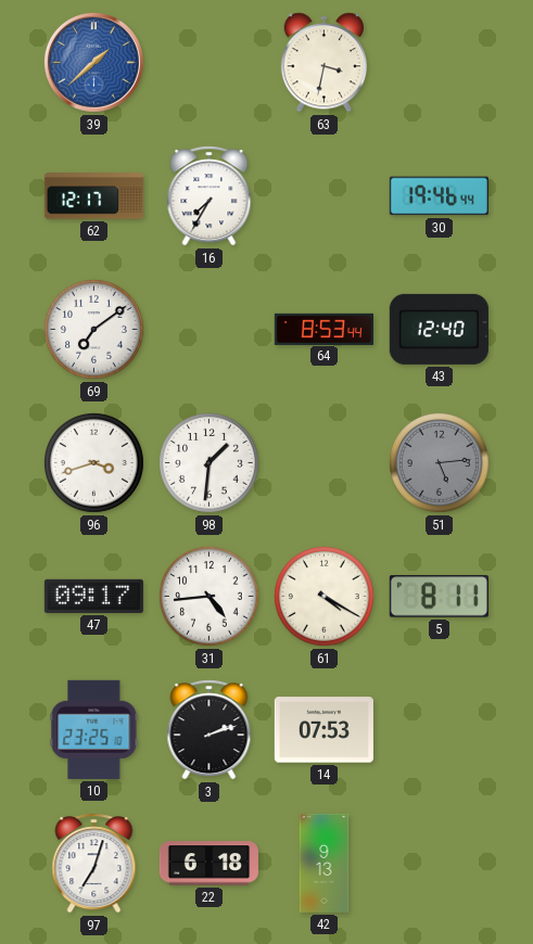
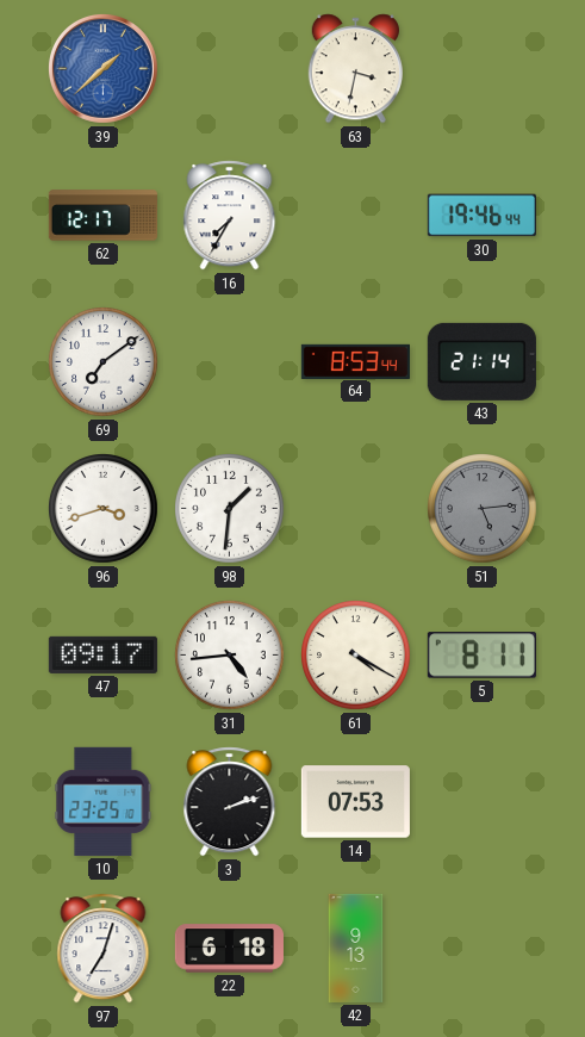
43: 12:40 -> 21:14 (481, 361)
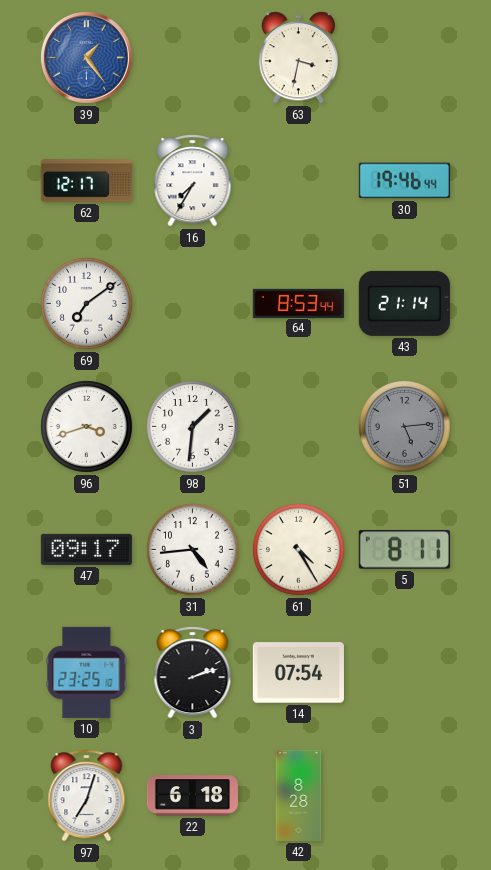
39: 1:38 -> 1:24 (86, 57)
61: 4:20 -> 4:25 (299, 550)
14: 07:53 -> 07:54 (298, 673)
42: 9:13 -> 8:28 (299, 795)
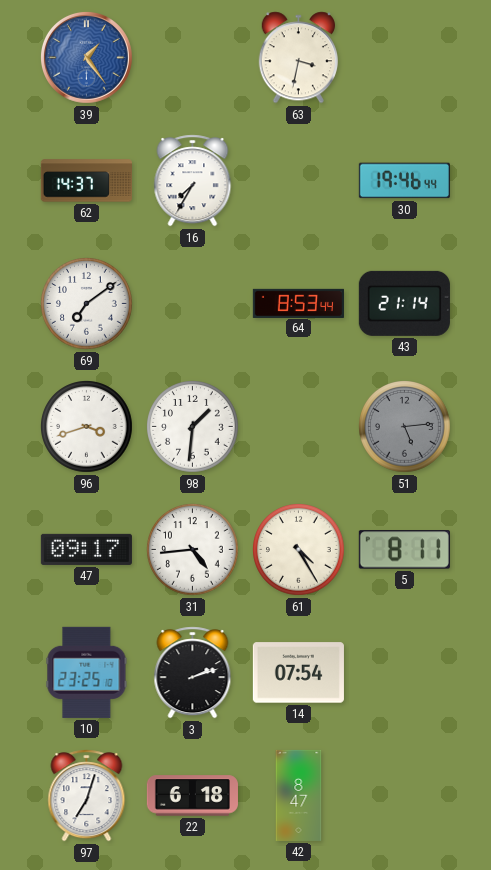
62: 12:17 -> 14:37 (86, 181)
42: 8:28 -> 8:47 (299, 795)
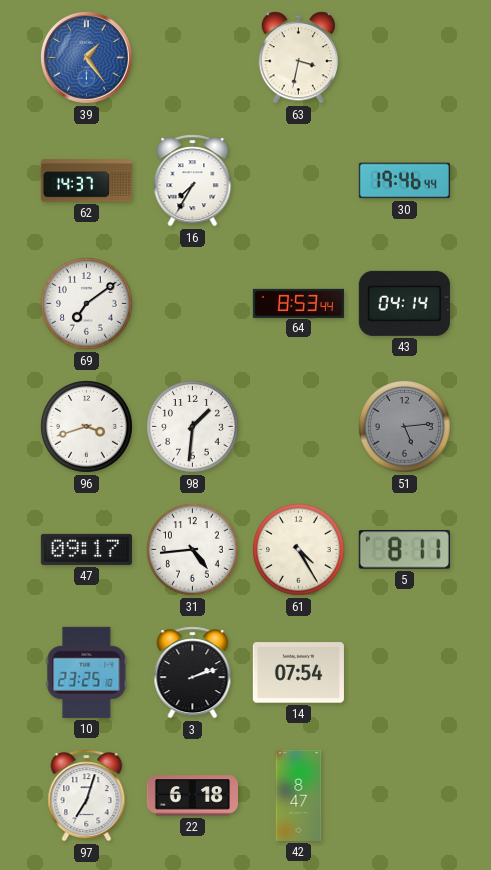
43: 21:14 -> 04:14 (404, 303)
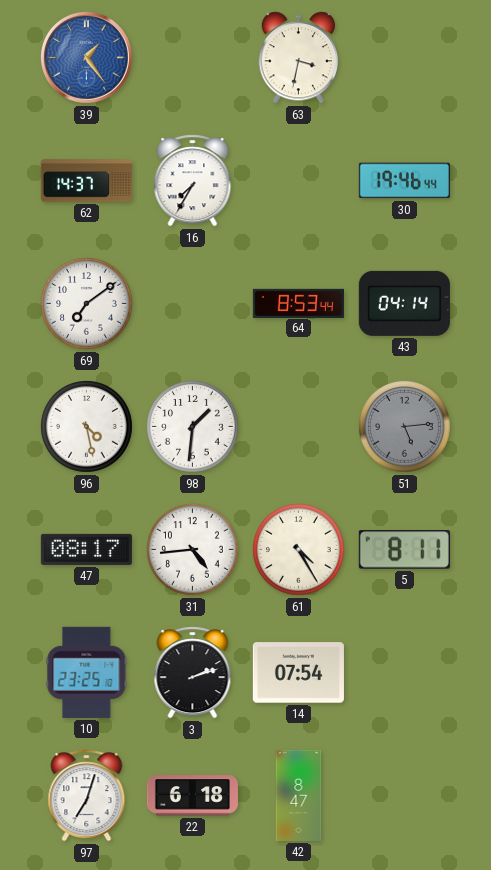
96: 3:42 -> 4:28 (87, 427)
47: 09:17 -> 08:17 (86, 549)
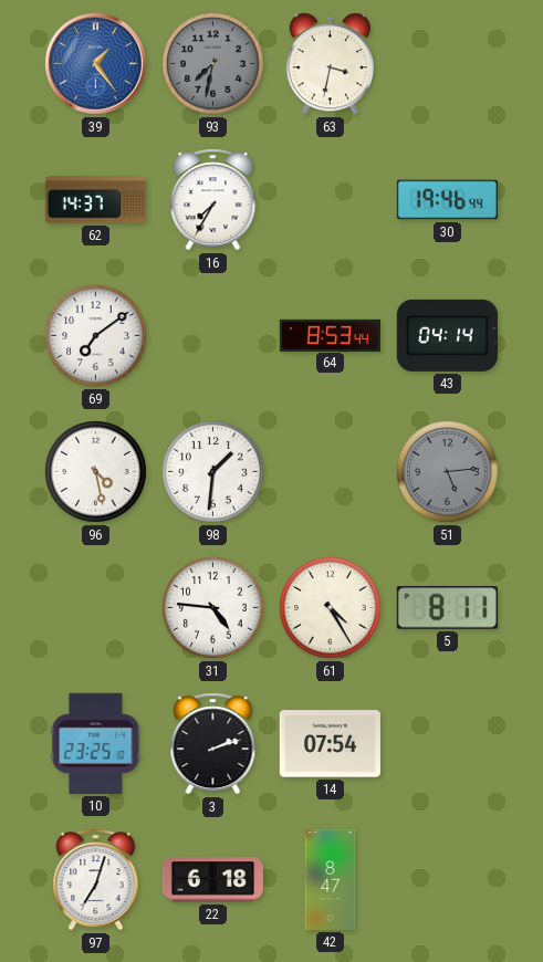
93: none -> 7:32 (213, 64)
47: 08:17 -> none (86, 549)
31: 4:44 -> 4:46 (213, 608)
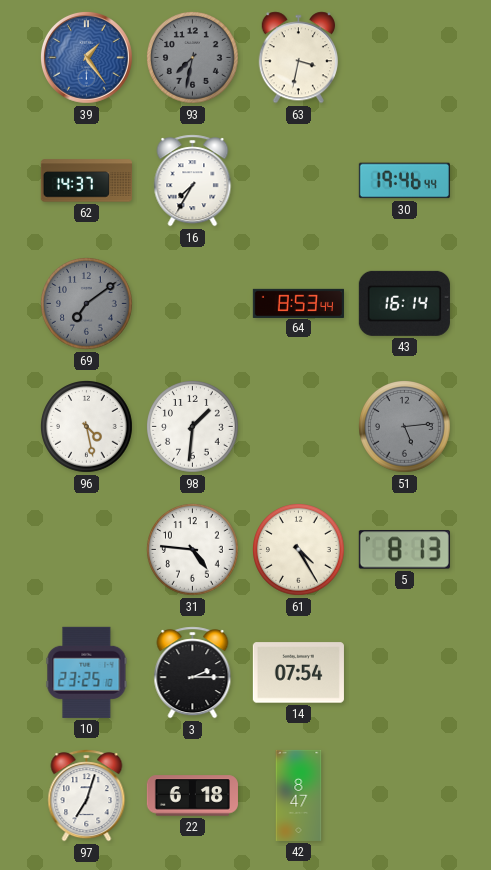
69 dial: white -> grey (87, 304)
43: 04:14 -> 16:14 (404, 303)
5: 8:11 -> 8:13 (404, 550)
3: 2:12 -> 2:15 (193, 673)
